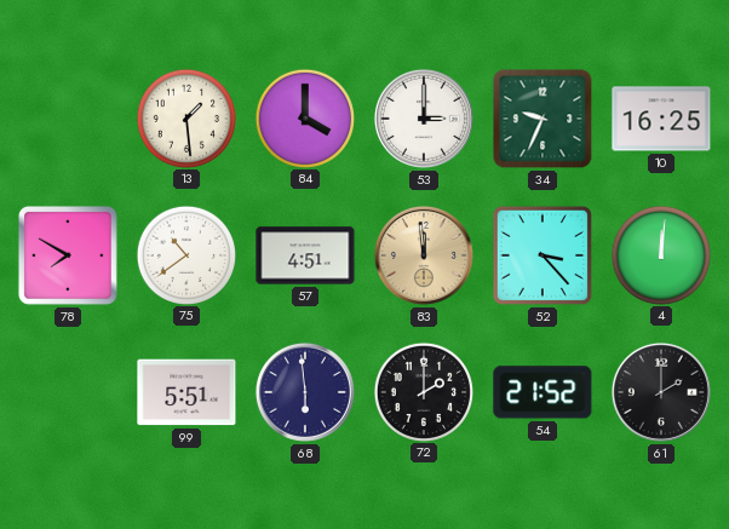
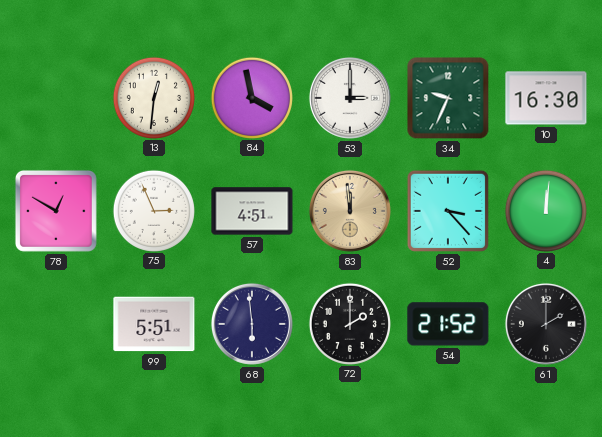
13: 1:29 -> 12:31 (153, 97)
84: 4:00 -> 3:58 (251, 97)
10: 16:25 -> 16:30 (546, 98)
78: 7:50 -> 12:50 (56, 211)
75: 10:39 -> 2:56 (153, 210)
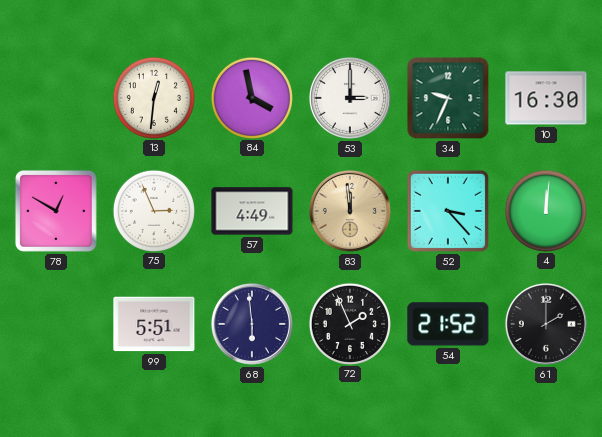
57: 4:51 -> 4:49 (252, 211)
72: 2:00 -> 1:56 (349, 323)
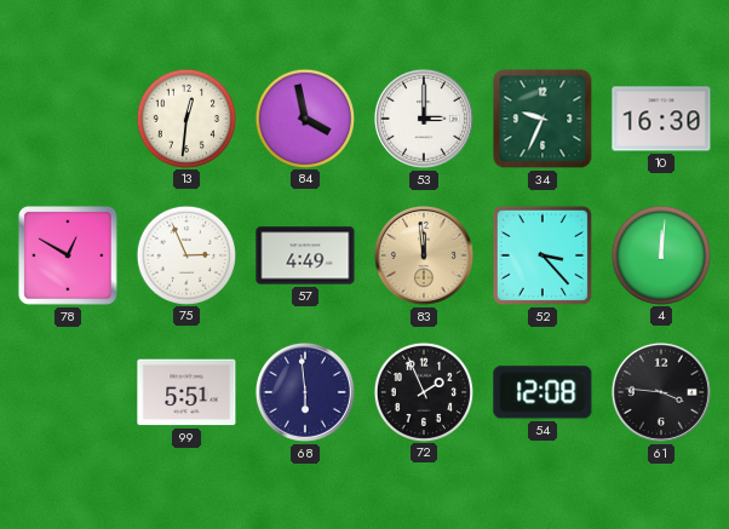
54: 21:52 -> 12:08 (543, 392)
61: 2:00 -> 3:46 (661, 392)
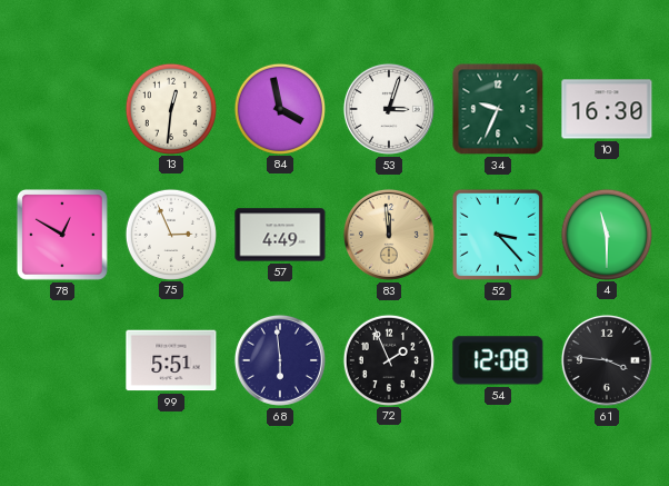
53: 3:00 -> 3:03 (389, 109)
4: 12:01 -> 11:30 (606, 234)
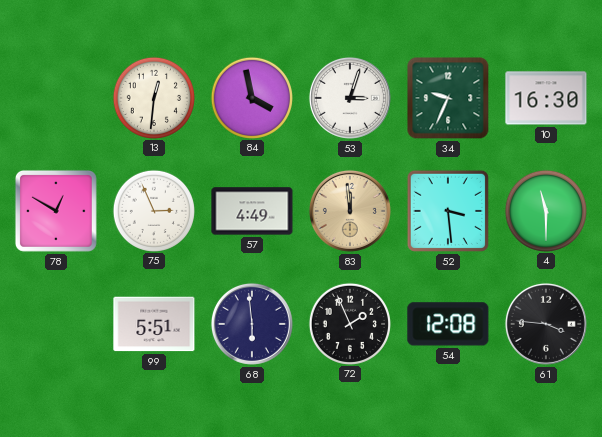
52: 3:23 -> 3:29 (448, 211)
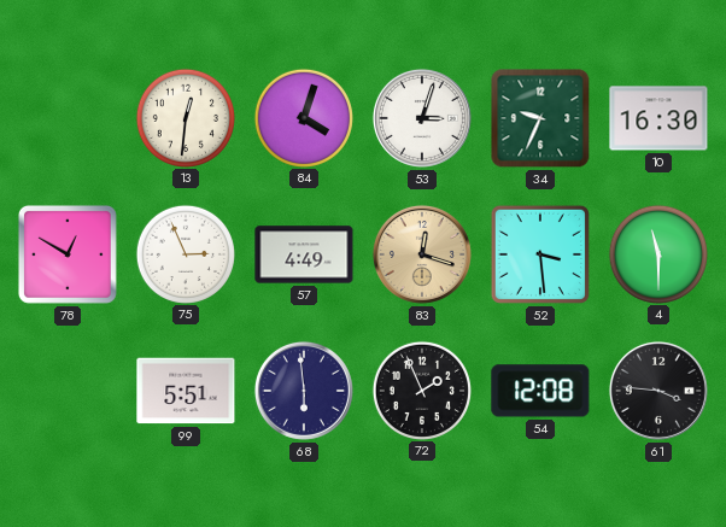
84: 3:58 -> 4:03 (303, 117)
83: 11:59 -> 12:18 (422, 254)
